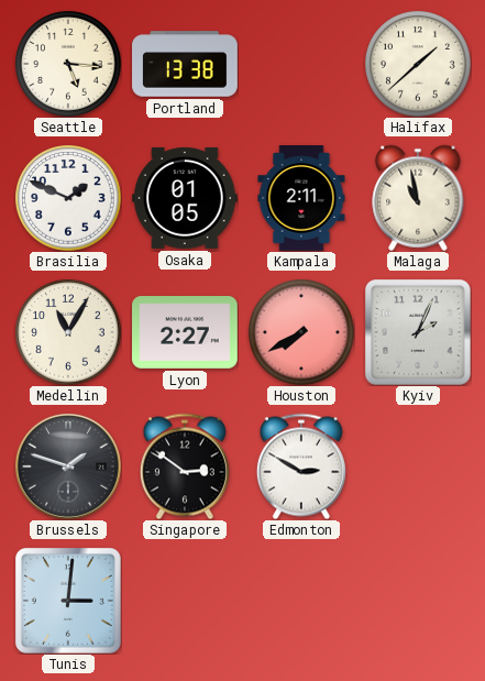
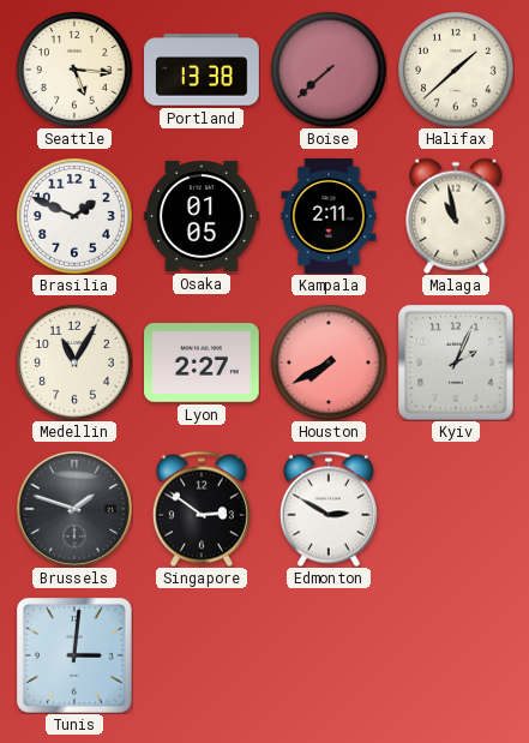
Boise: none -> 7:38 (329, 70)
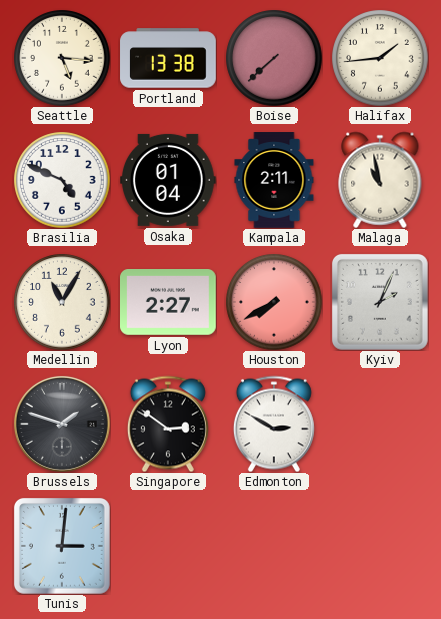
Halifax: 1:38 -> 1:44 (380, 58)
Brasilia: 1:49 -> 4:49 (62, 180)
Osaka: 01:05 -> 01:04 (169, 180)
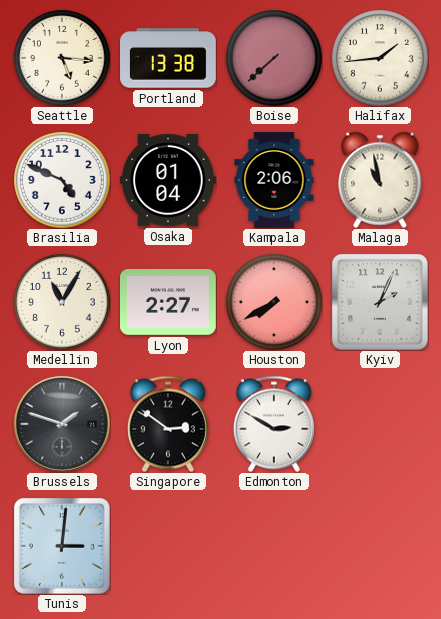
Kampala: 2:11 -> 2:06 (274, 180)
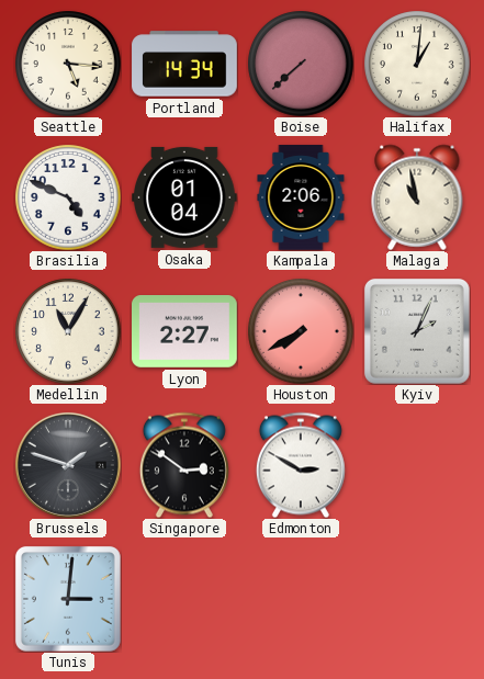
Portland: 13:38 -> 14:34 (184, 64)
Halifax: 1:44 -> 1:01 (417, 64)
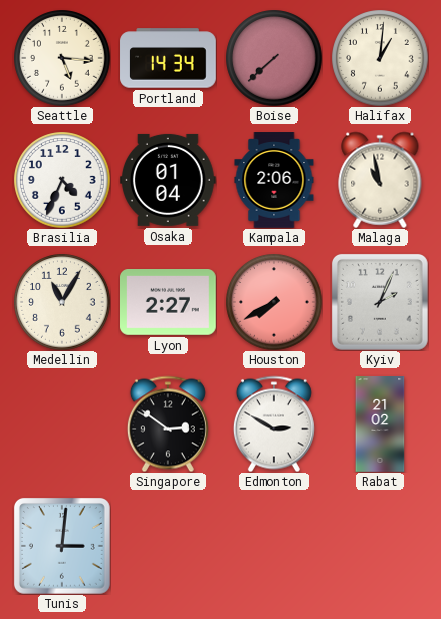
Brasilia: 4:49 -> 4:34 (62, 180)
Brussels: 1:48 -> none (68, 465)
Rabat: none -> 21:02 (380, 424)
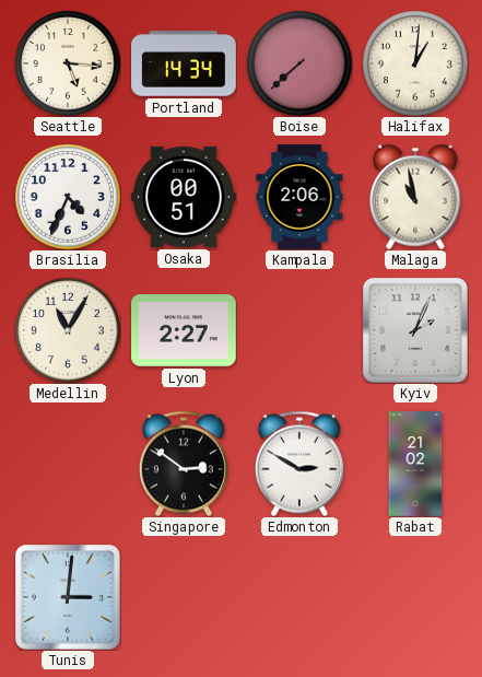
Osaka: 01:04 -> 00:51 (185, 197)
Houston: 7:40 -> none (274, 302)
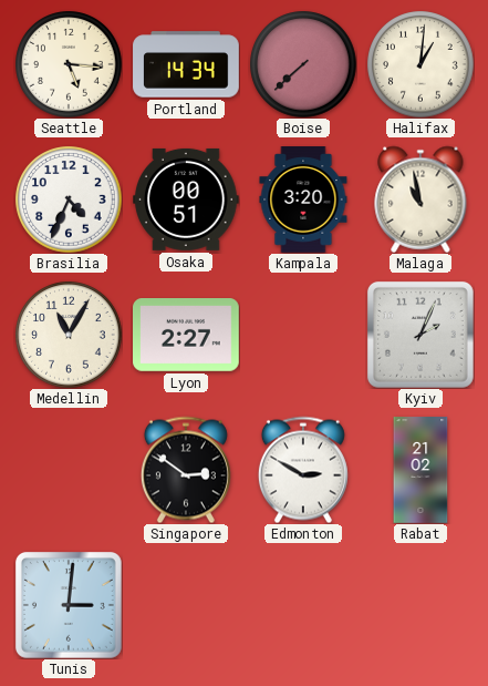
Kampala: 2:06 -> 3:20 (303, 199)
